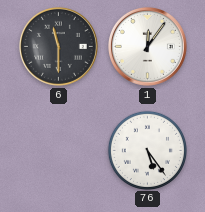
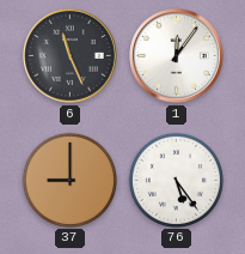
6: 11:30 -> 11:26 (69, 55)
37: none -> 9:00 (69, 180)
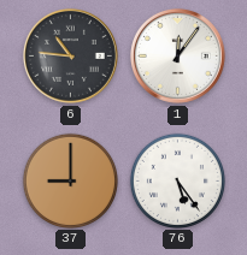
6: 11:26 -> 10:46 (70, 55)
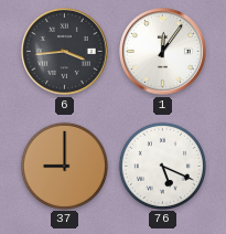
6: 10:46 -> 3:44 (64, 51)
76: 5:24 -> 5:19 (162, 166)
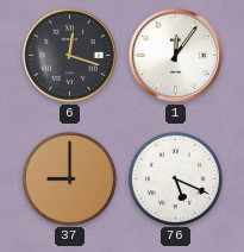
6: 3:44 -> 12:18 (69, 55)
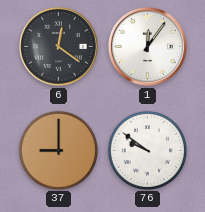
6: 12:18 -> 12:21 (58, 46)
76: 5:19 -> 9:51 (147, 150)
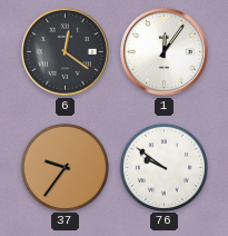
37: 9:00 -> 9:36 (65, 167)
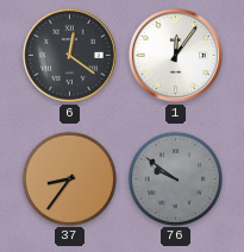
37: 9:36 -> 8:36 (69, 178)
76 dial: white -> grey (175, 178)
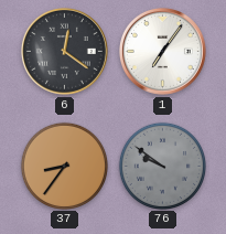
1: 12:06 -> 7:06 (162, 51)
